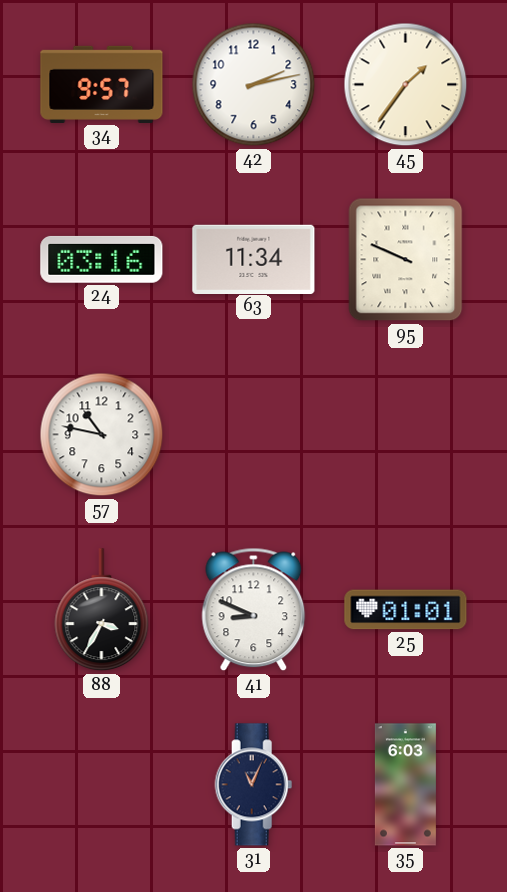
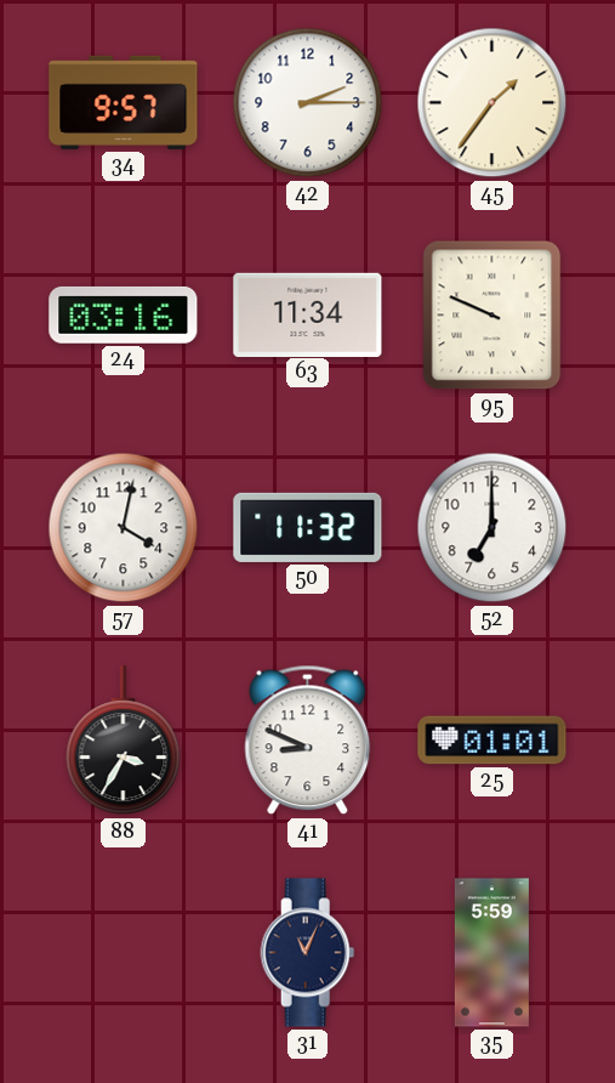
42: 2:13 -> 2:15 (308, 103)
57: 10:47 -> 4:02 (124, 528)
50: none -> 11:32 (308, 527)
52: none -> 7:00 (492, 528)
35: 6:03 -> 5:59 (491, 953)
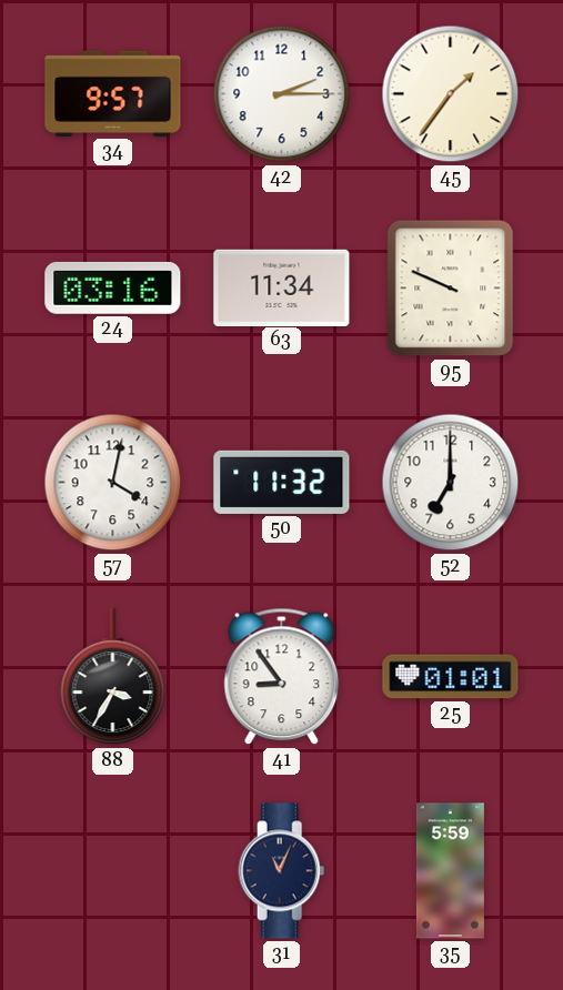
41: 8:49 -> 8:54 (282, 677)
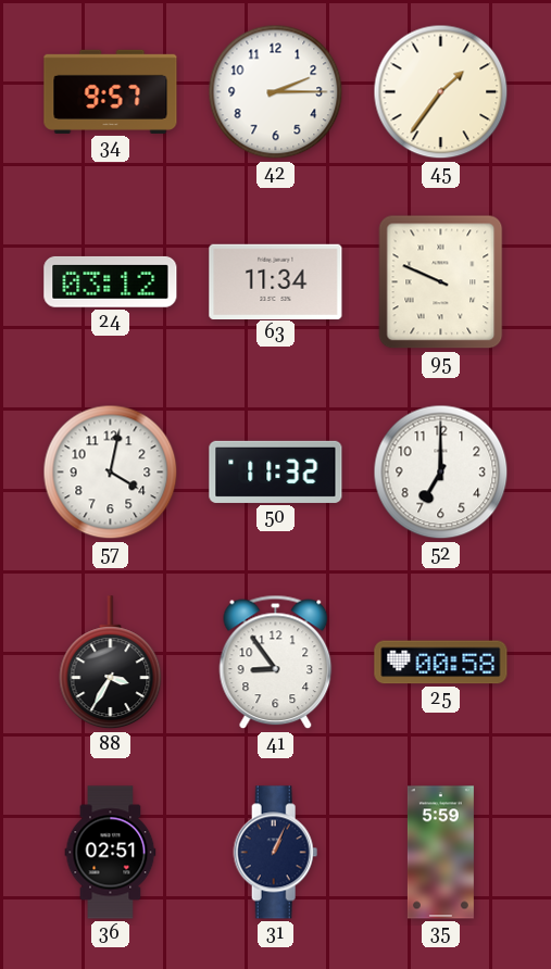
24: 03:16 -> 03:12 (111, 281)
25: 01:01 -> 00:58 (441, 663)
36: none -> 02:51 (111, 853)
31: 11:04 -> 1:04 (276, 853)
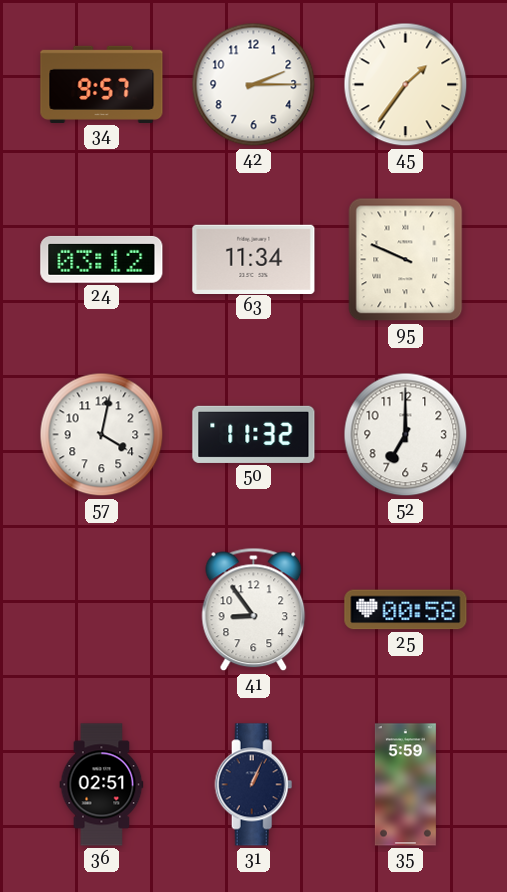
88: 3:35 -> none (111, 663)
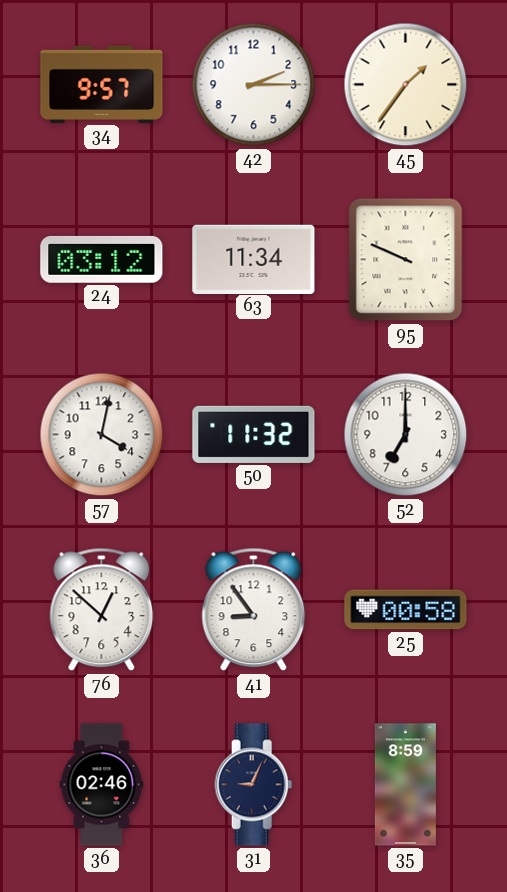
76: none -> 12:52 (102, 610)
36: 02:51 -> 02:46 (102, 785)
31: 1:04 -> 9:04 (254, 785)
35: 5:59 -> 8:59 (405, 785)
